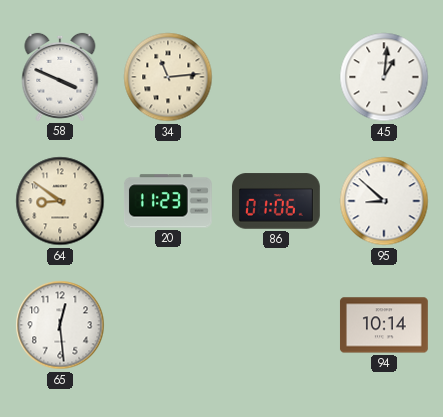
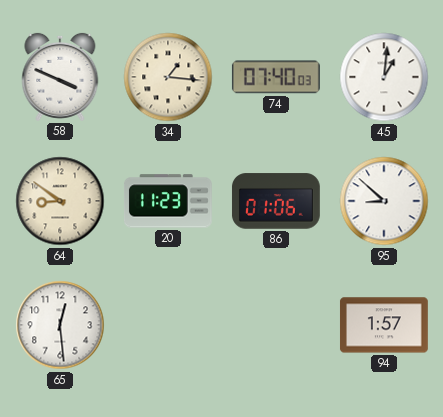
34: 11:14 -> 1:16 (168, 77)
74: none -> 07:40 (276, 77)
94: 10:14 -> 1:57 (384, 325)
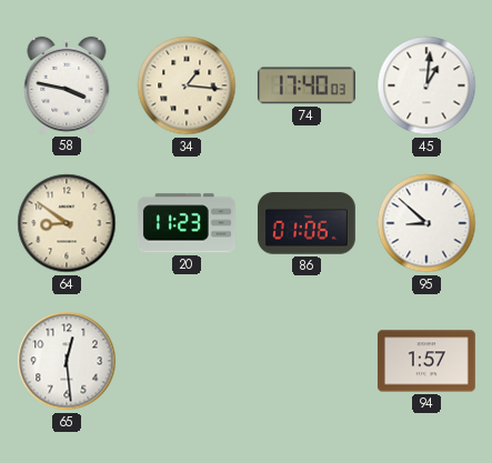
58: 3:49 -> 3:47 (67, 85)
74: 07:40 -> 17:40 (307, 85)
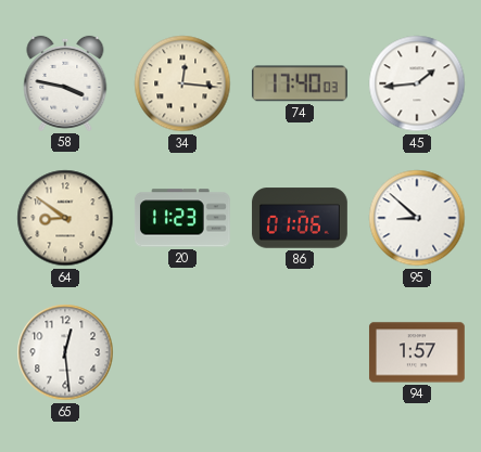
34: 1:16 -> 12:16 (182, 83)
45: 1:01 -> 1:44 (417, 83)
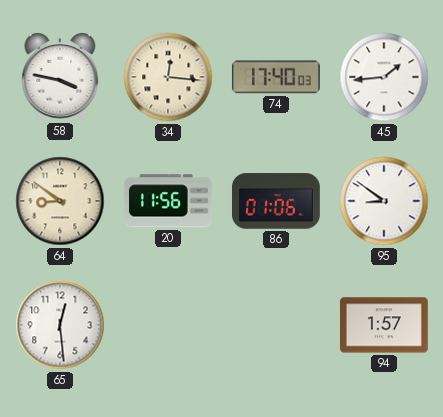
20: 11:23 -> 11:56 (168, 201)
95: 8:52 -> 8:51 (384, 201)
